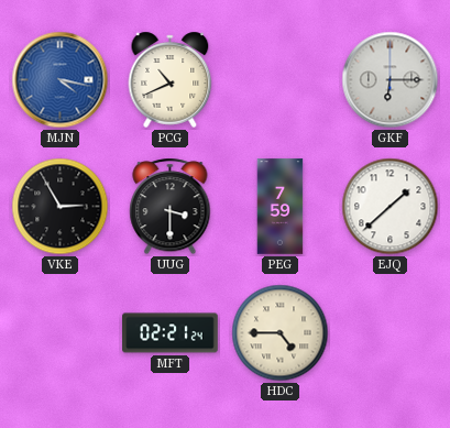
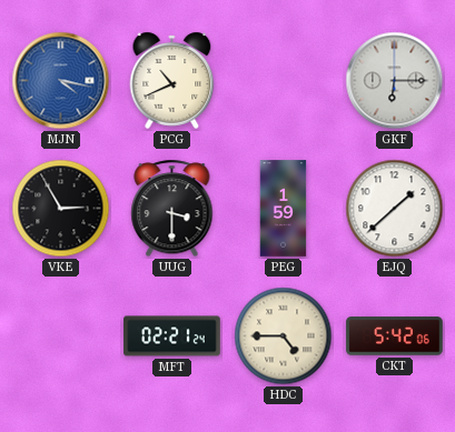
PEG: 7:59 -> 1:59 (284, 209)
CKT: none -> 5:42 (395, 336)
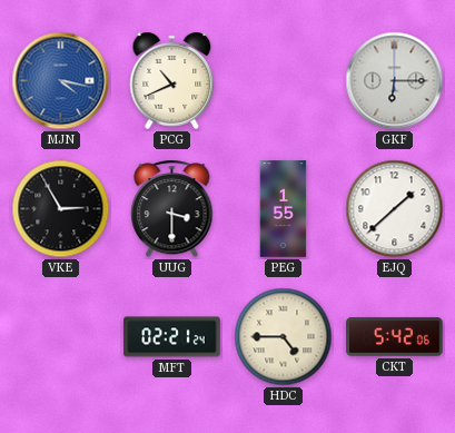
PEG: 1:59 -> 1:55 (284, 209)
